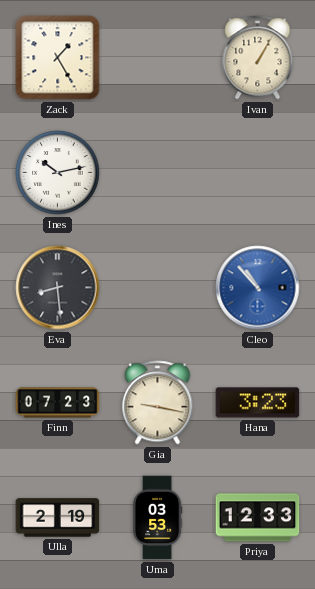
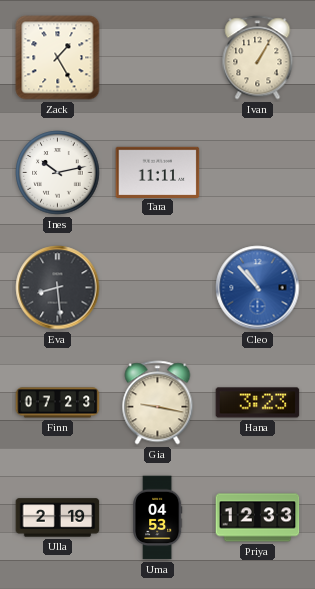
Tara: none -> 11:11 (158, 172)
Uma: 03:53 -> 04:53 (157, 518)
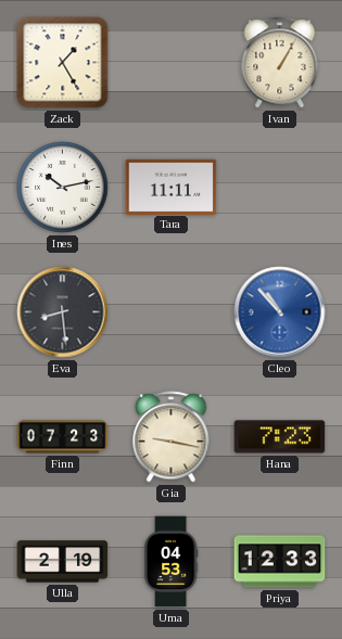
Hana: 3:23 -> 7:23 (280, 437)
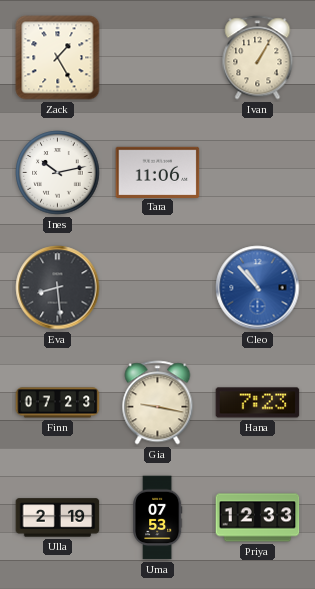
Tara: 11:11 -> 11:06 (158, 172)
Uma: 04:53 -> 07:53 (157, 518)
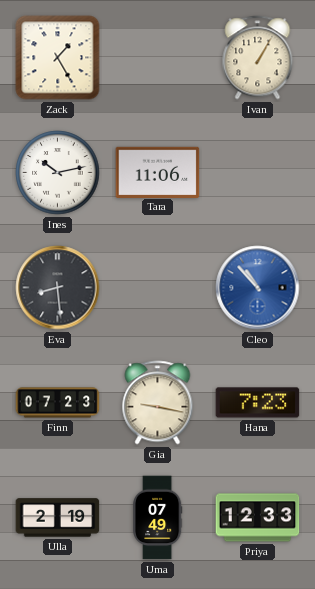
Uma: 07:53 -> 07:49 (157, 518)
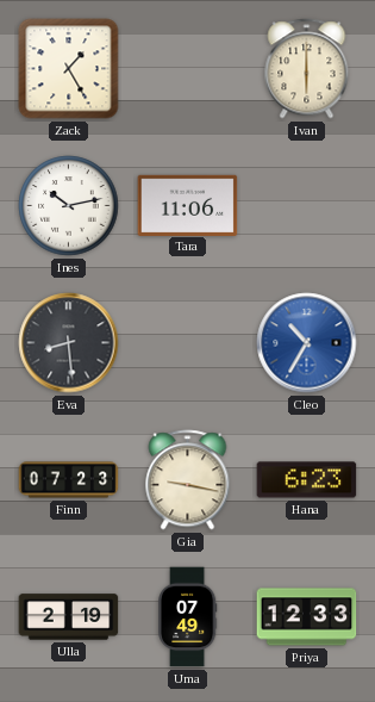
Ivan: 1:05 -> 6:00 (307, 69)
Cleo: 10:53 -> 10:35 (307, 343)
Hana: 7:23 -> 6:23 (307, 480)
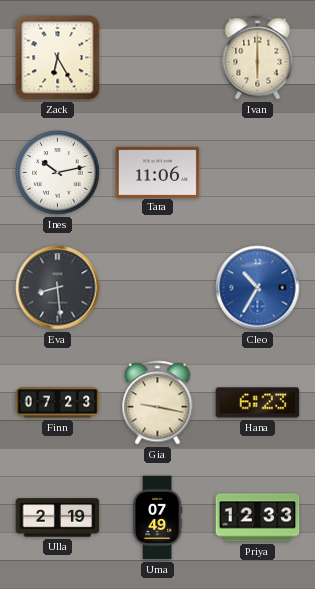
Zack: 1:25 -> 6:25 (58, 58)
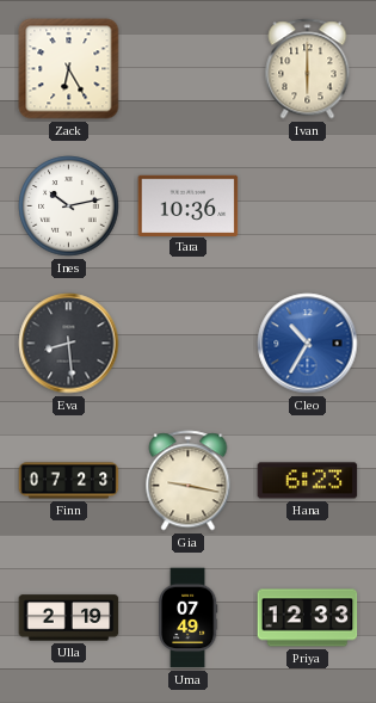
Tara: 11:06 -> 10:36 (189, 205)
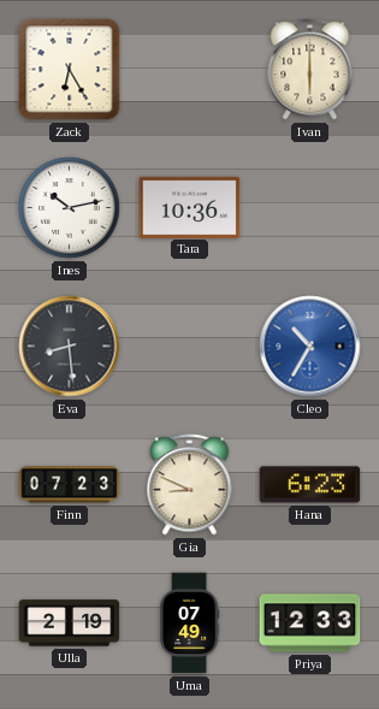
Gia: 9:17 -> 8:49 (190, 485)
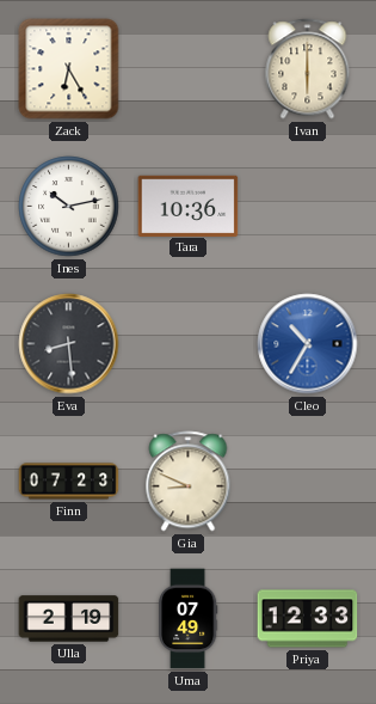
Hana: 6:23 -> none (310, 485)
